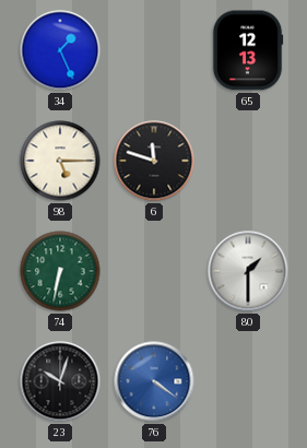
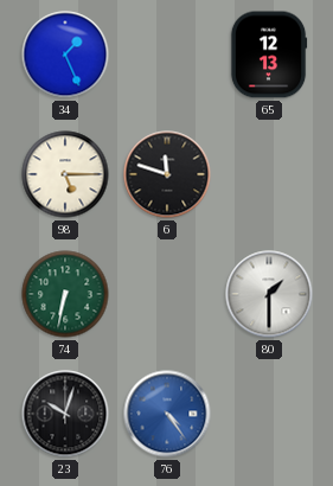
76: 4:21 -> 4:24 (167, 414)
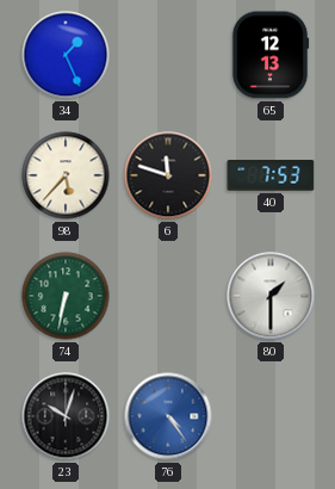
98: 5:15 -> 5:37 (66, 175)
40: none -> 7:53 (271, 175)
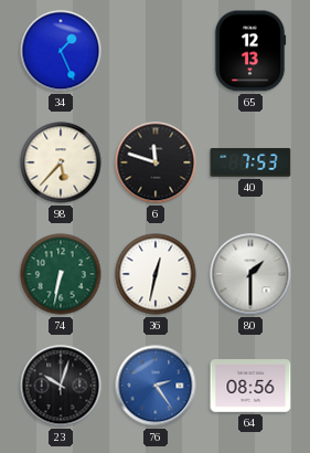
36: none -> 12:32 (156, 274)
76: 4:24 -> 2:24 (156, 386)
64: none -> 08:56 (250, 386)
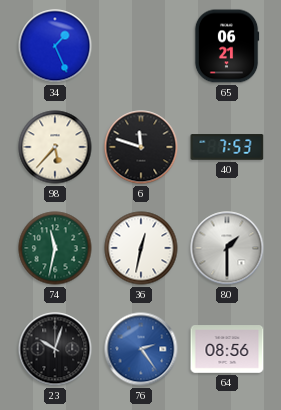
65: 12:13 -> 06:21 (227, 46)
74: 6:32 -> 11:32 (55, 248)
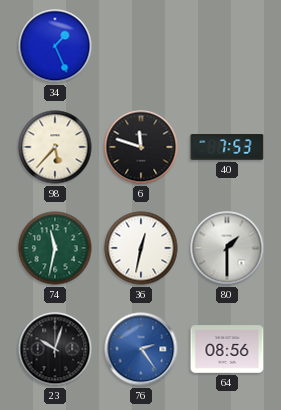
65: 06:21 -> none (227, 46)
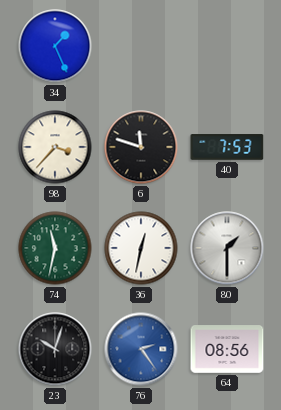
98: 5:37 -> 3:37 (55, 147)
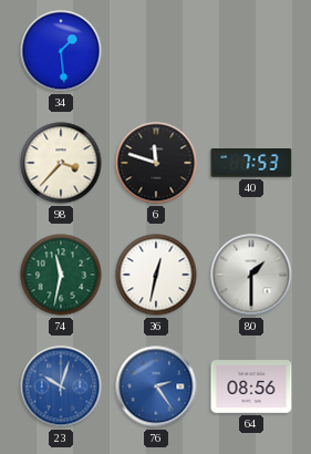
34: 1:26 -> 1:29 (61, 51)
23 dial: black -> blue (61, 386)
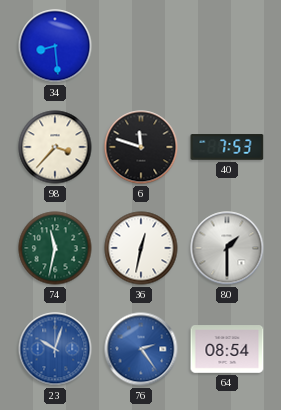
34: 1:29 -> 8:29 (55, 46)
64: 08:56 -> 08:54 (227, 349)
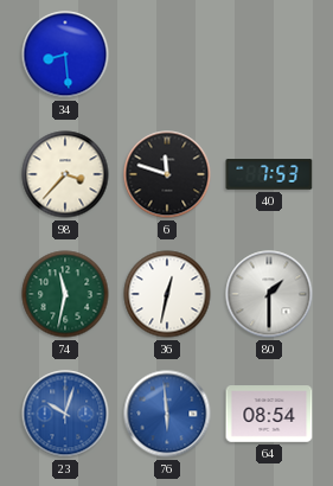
76: 2:24 -> 5:59 (167, 414)
